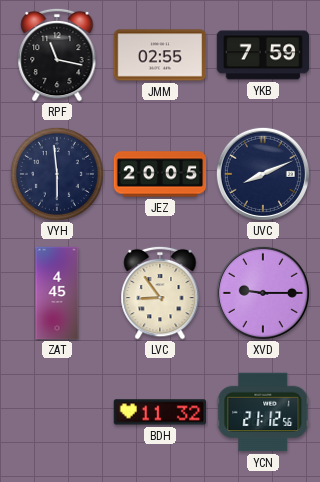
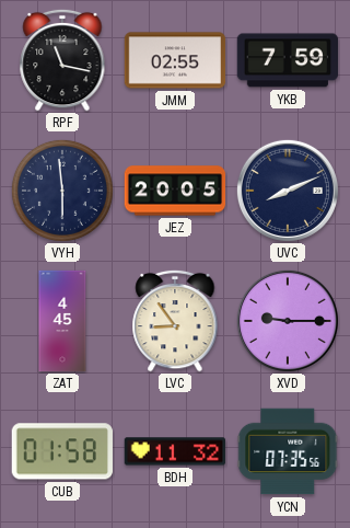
CUB: none -> 01:58 (62, 451)
YCN: 21:12 -> 07:35 (288, 451)
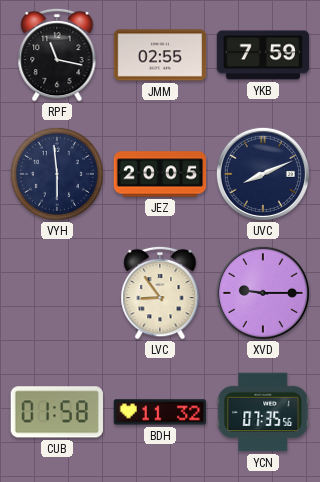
ZAT: 4:45 -> none (62, 321)
